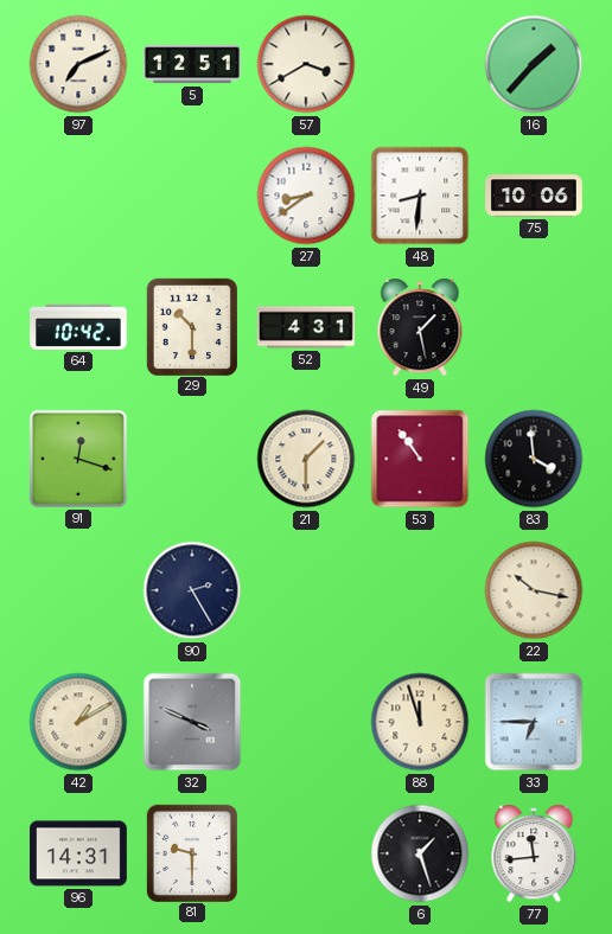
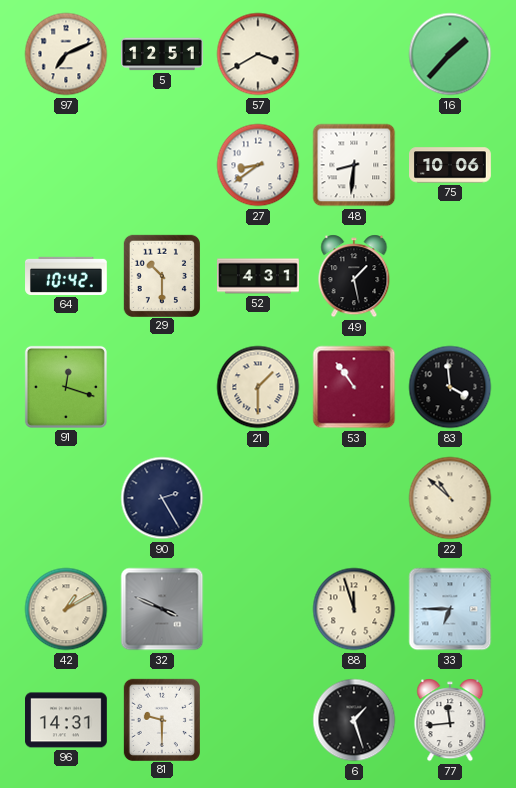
22: 10:17 -> 10:52 (450, 498)
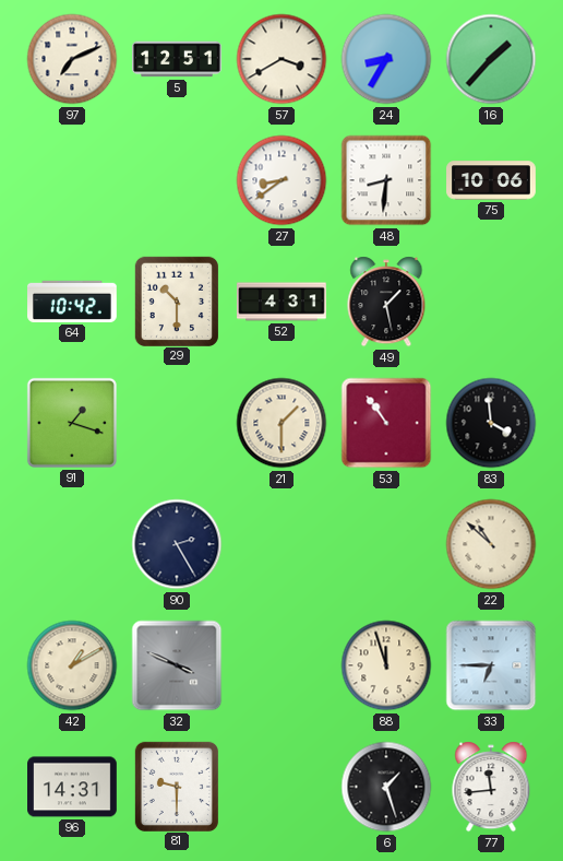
24: none -> 8:35 (386, 59)
91: 12:18 -> 1:18 (72, 423)
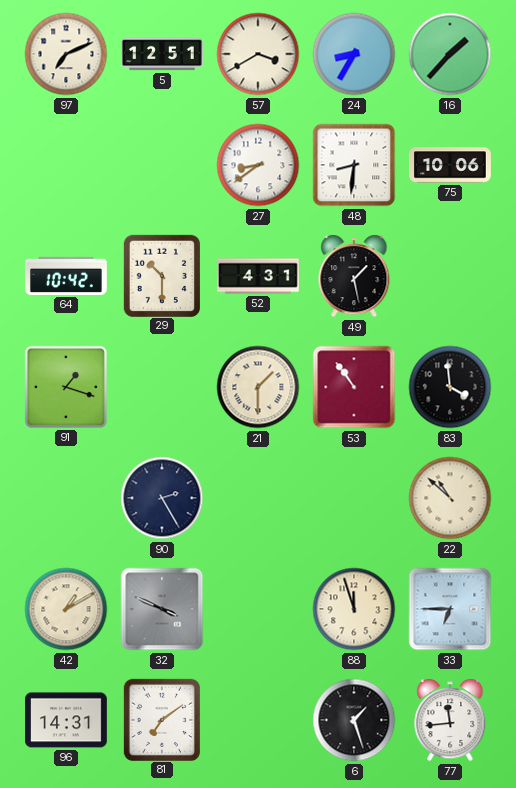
81: 9:30 -> 7:09 (162, 719)
